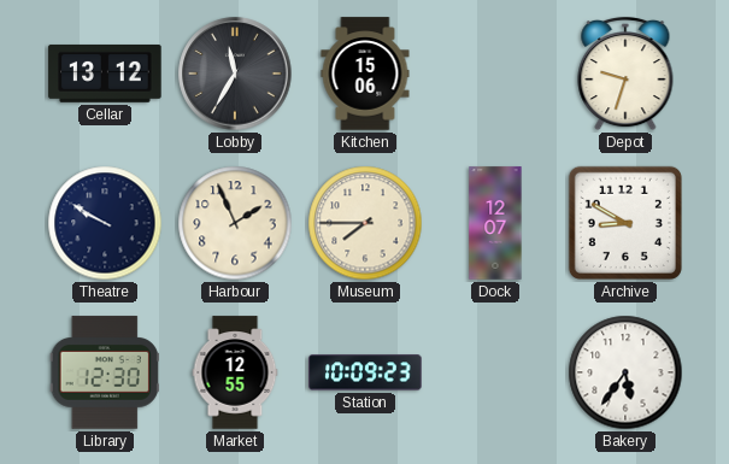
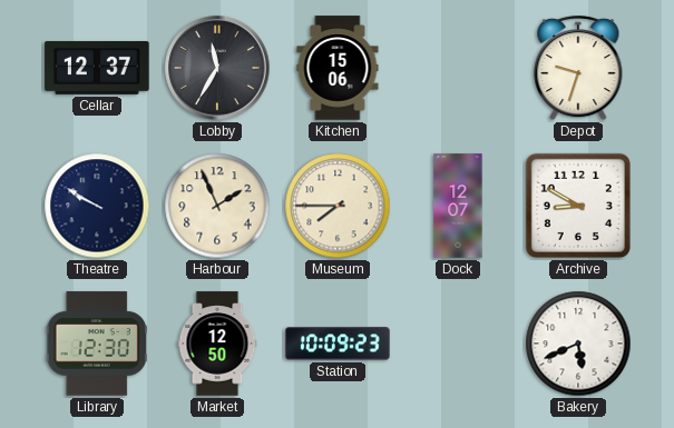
Cellar: 13:12 -> 12:37 (97, 68)
Market: 12:55 -> 12:50 (217, 344)
Bakery: 5:36 -> 5:41 (578, 344)
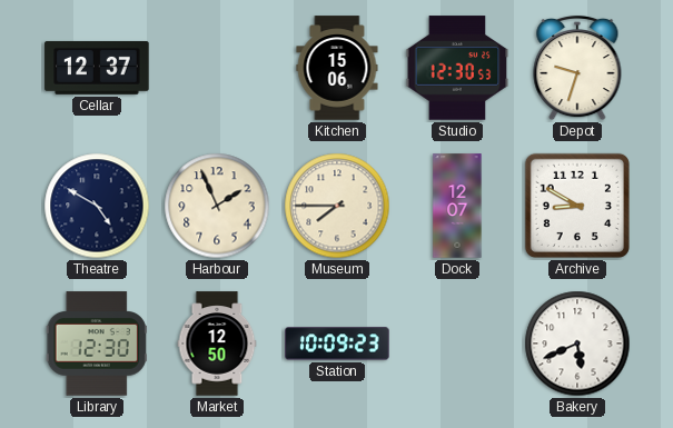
Lobby: 11:35 -> none (217, 68)
Studio: none -> 12:30 (457, 68)
Theatre: 9:50 -> 4:50 (97, 206)
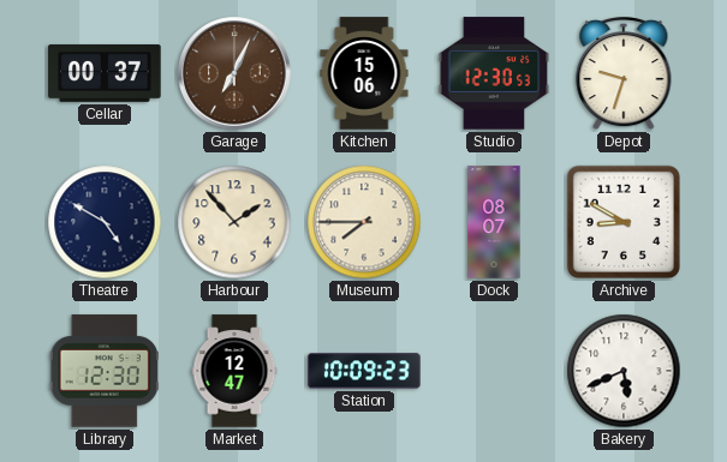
Cellar: 12:37 -> 00:37 (105, 73)
Garage: none -> 7:04 (234, 73)
Harbour: 1:56 -> 1:53 (234, 222)
Dock: 12:07 -> 08:07 (494, 222)
Market: 12:50 -> 12:47 (234, 371)
